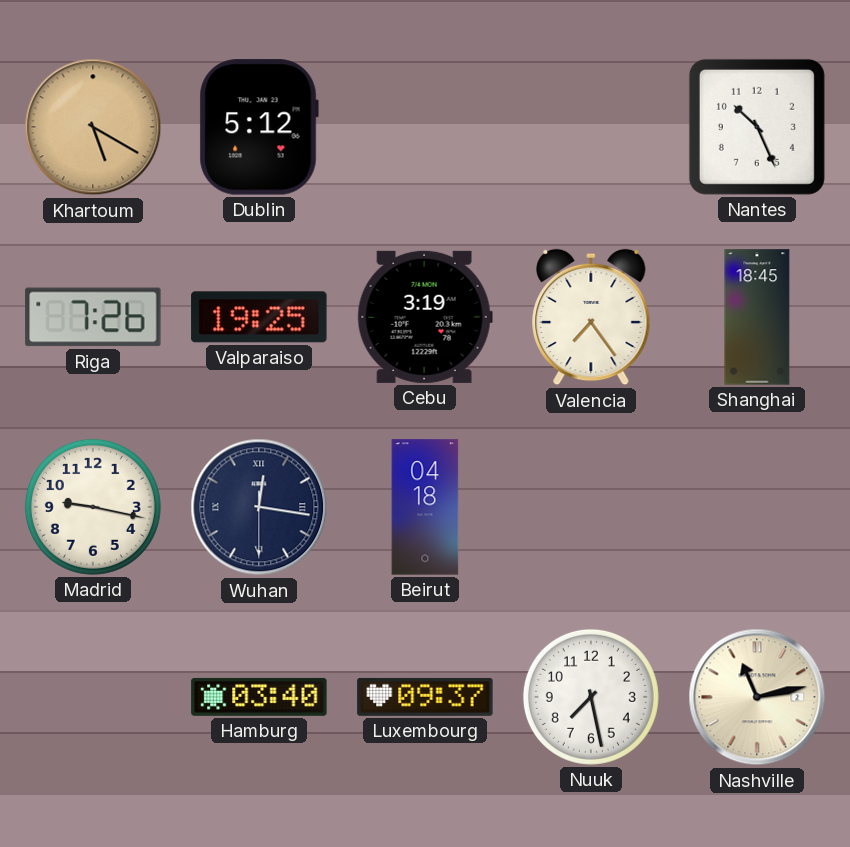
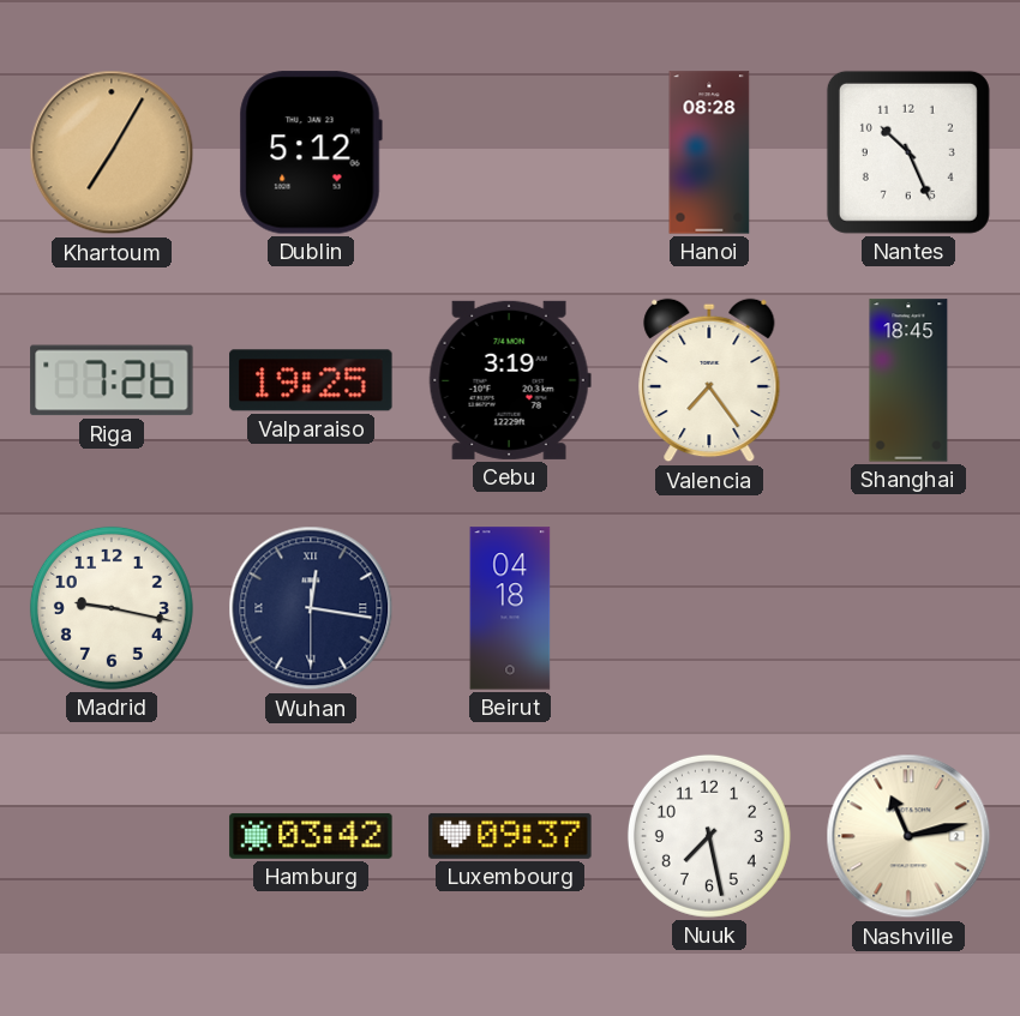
Khartoum: 5:20 -> 7:05 (112, 152)
Hanoi: none -> 08:28 (709, 152)
Hamburg: 03:40 -> 03:42 (311, 836)
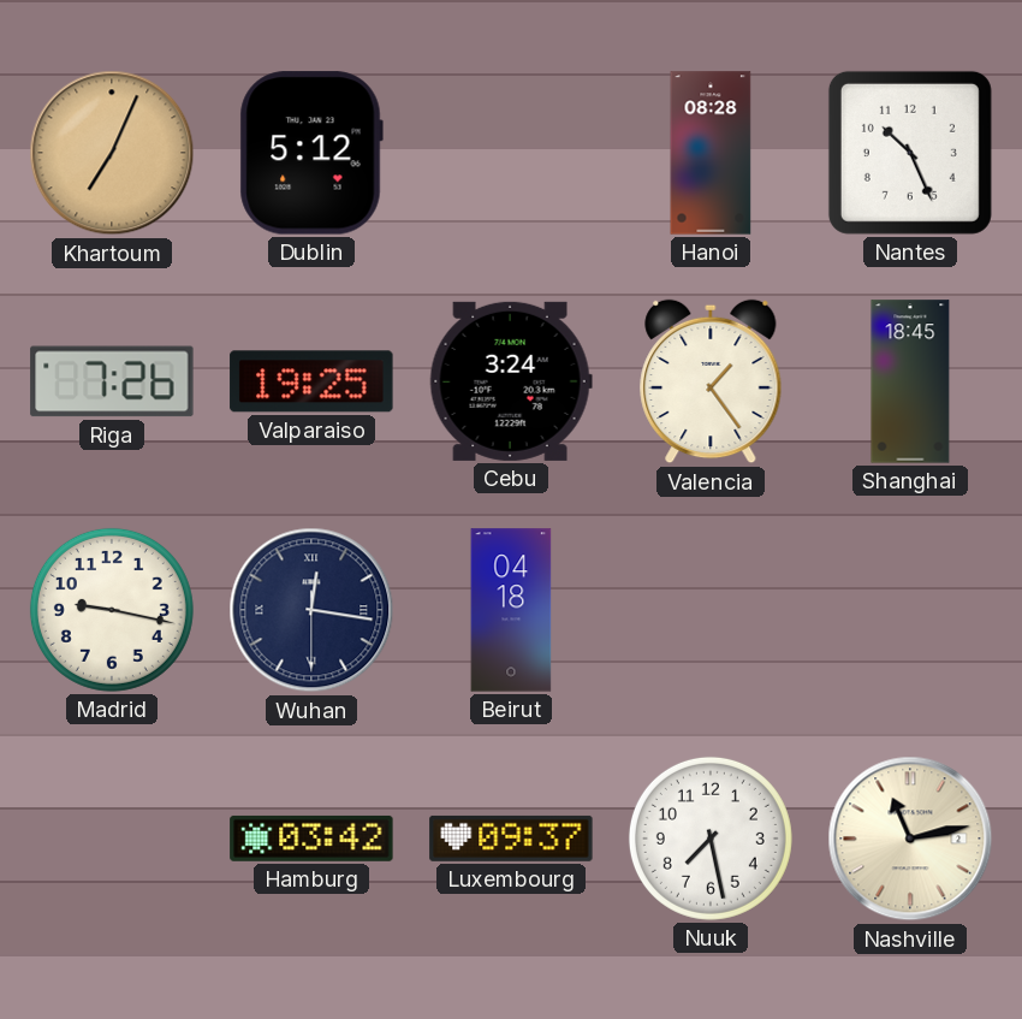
Khartoum: 7:05 -> 7:04 (112, 153)
Cebu: 3:19 -> 3:24 (511, 381)
Valencia: 7:24 -> 1:24 (711, 381)
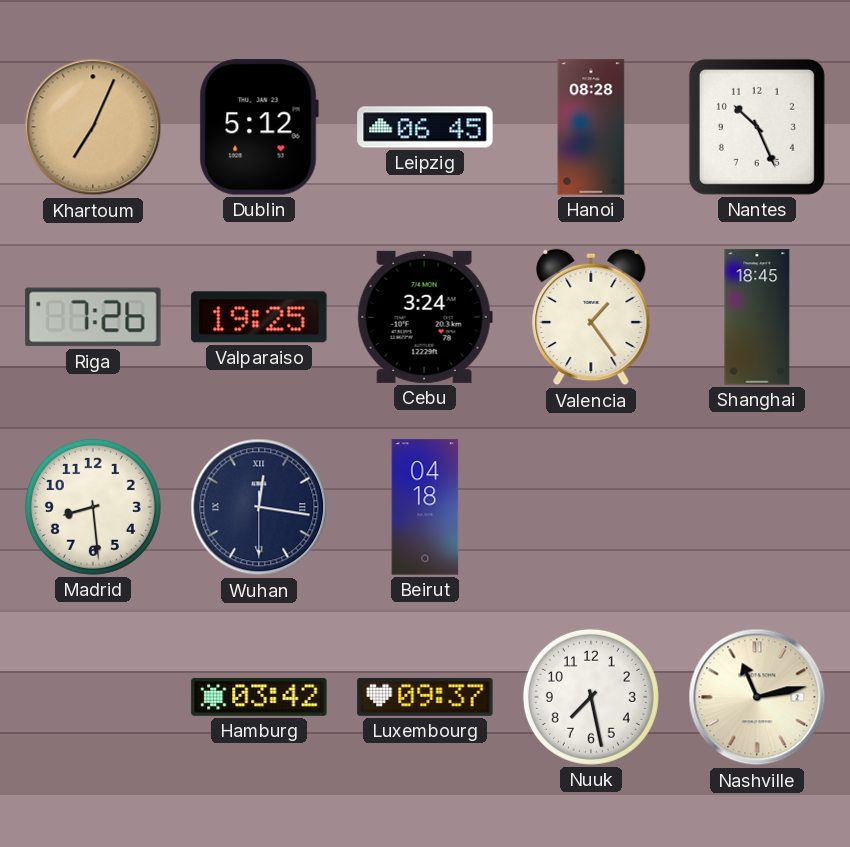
Leipzig: none -> 06:45 (425, 127)
Madrid: 9:17 -> 8:29 (93, 507)
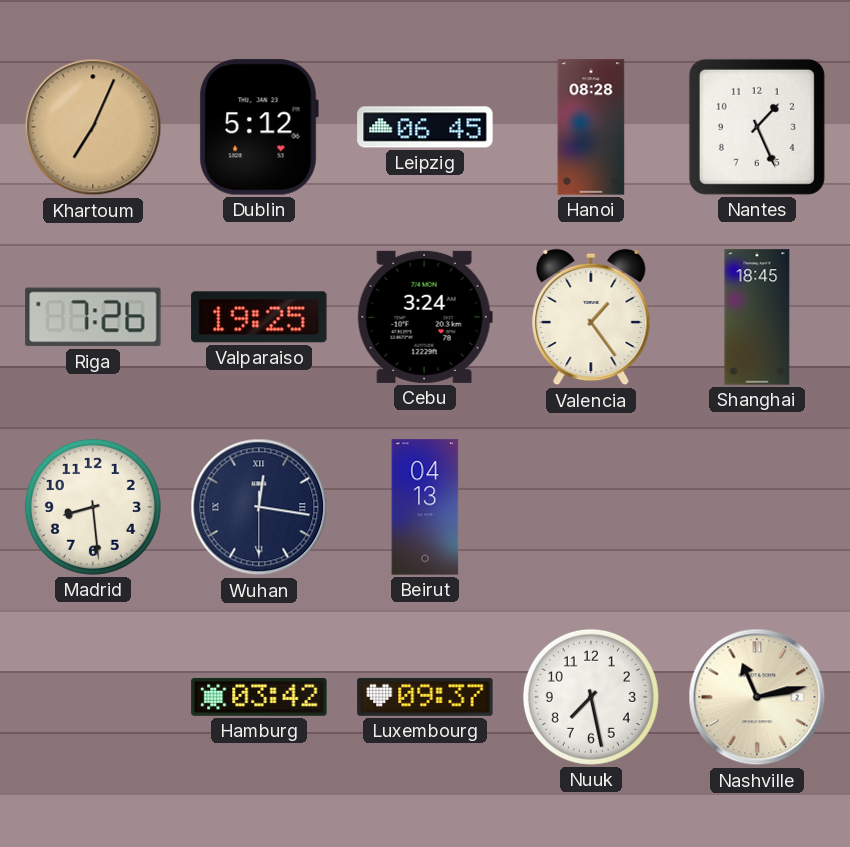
Nantes: 10:26 -> 1:26 (757, 127)
Beirut: 04:18 -> 04:13 (425, 507)
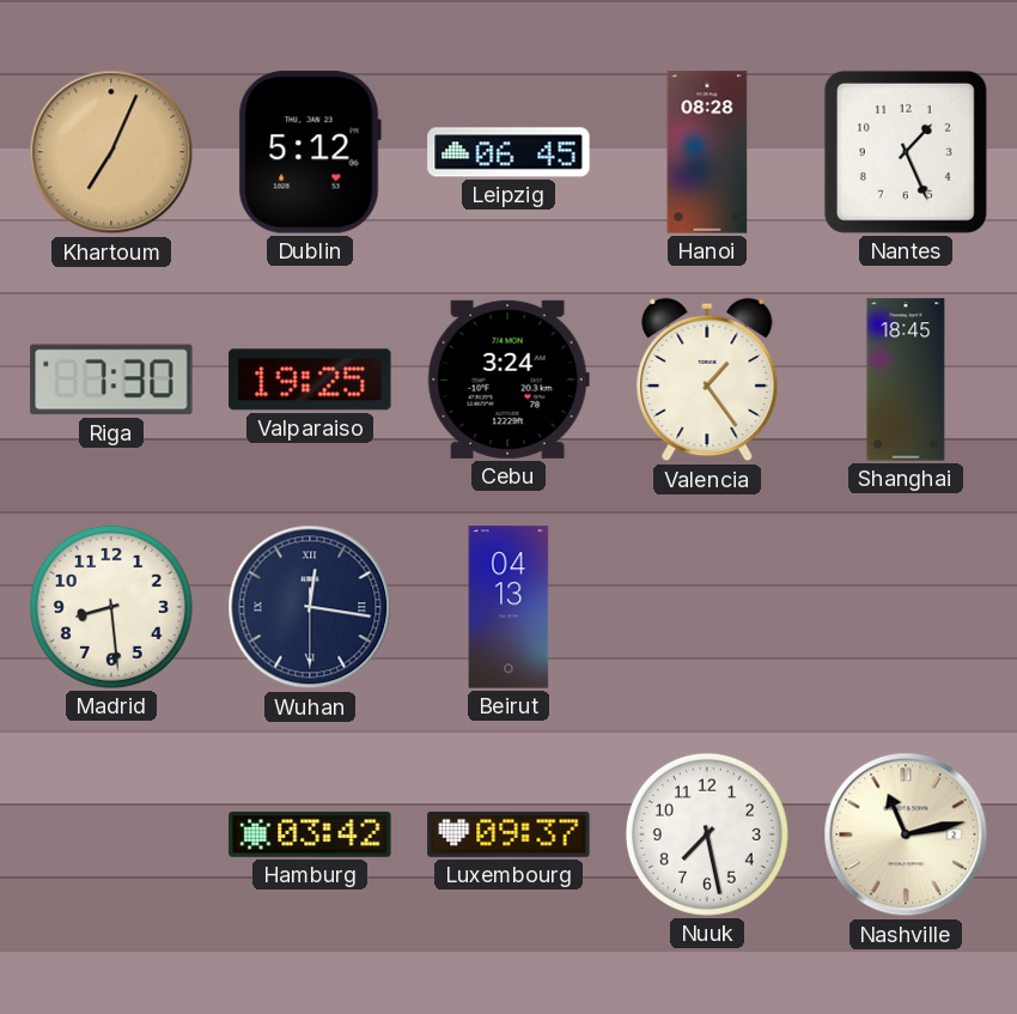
Riga: 7:26 -> 7:30 (111, 380)
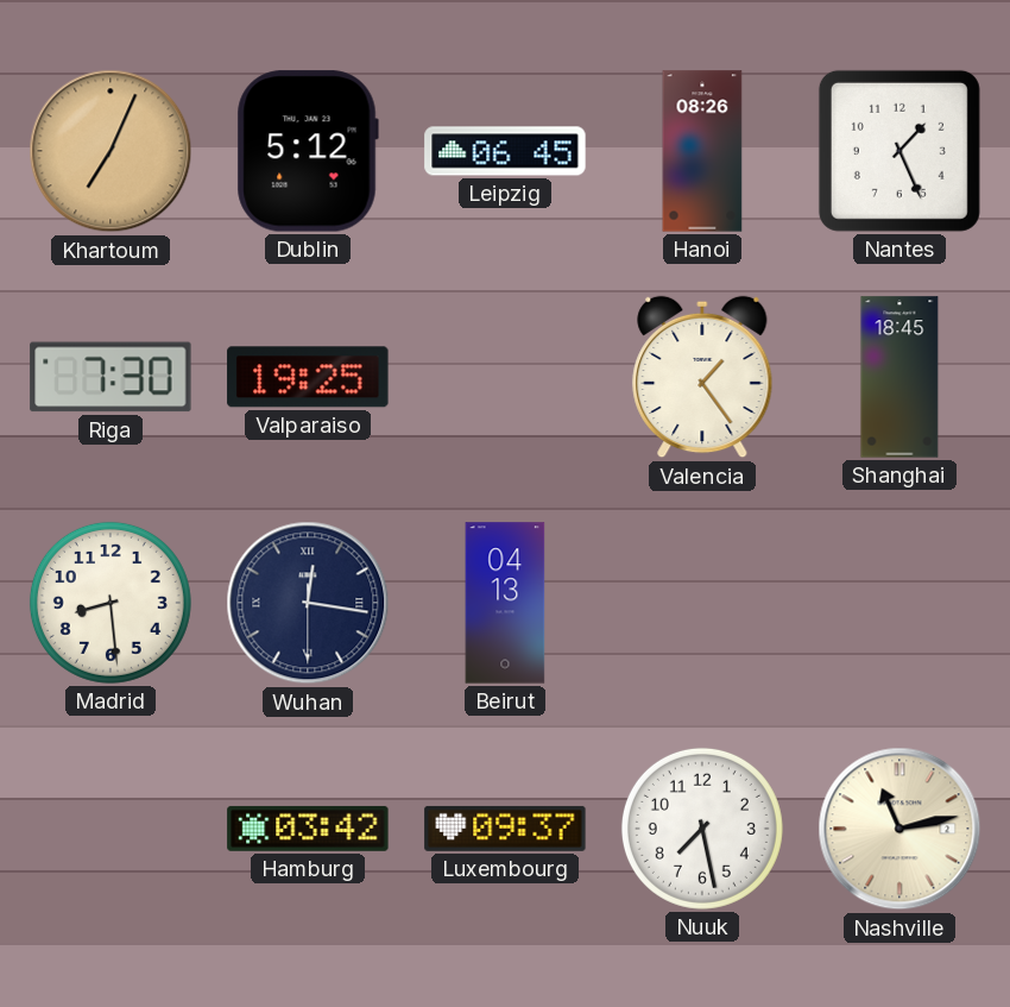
Hanoi: 08:28 -> 08:26 (702, 151)
Cebu: 3:24 -> none (508, 380)
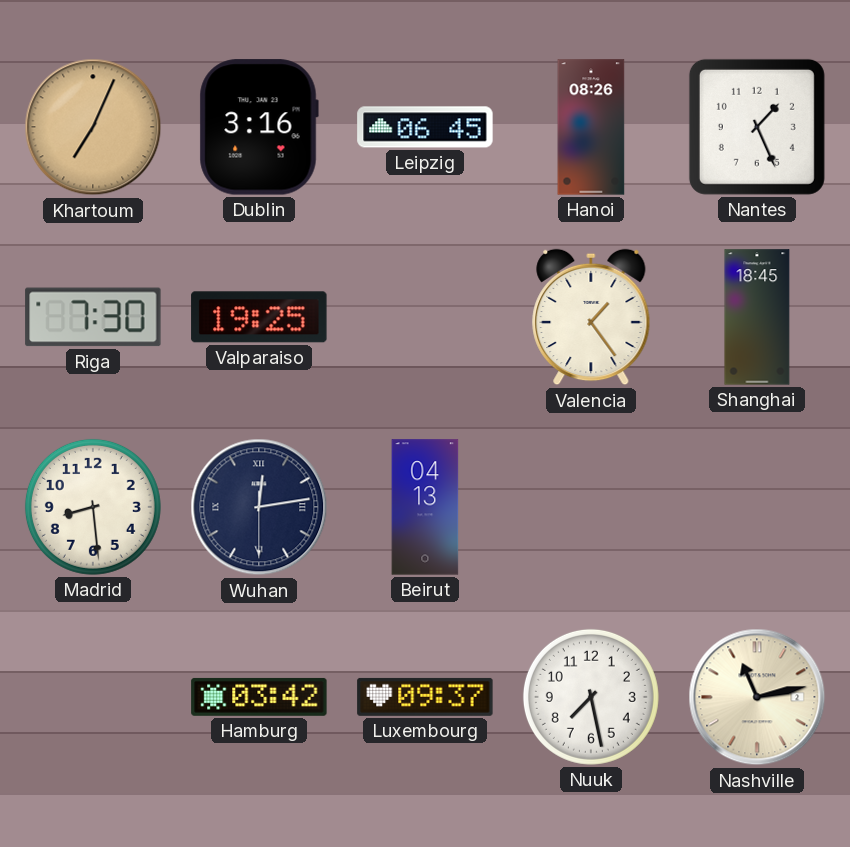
Dublin: 5:12 -> 3:16 (259, 127)
Wuhan: 12:16 -> 12:13 (259, 507)
